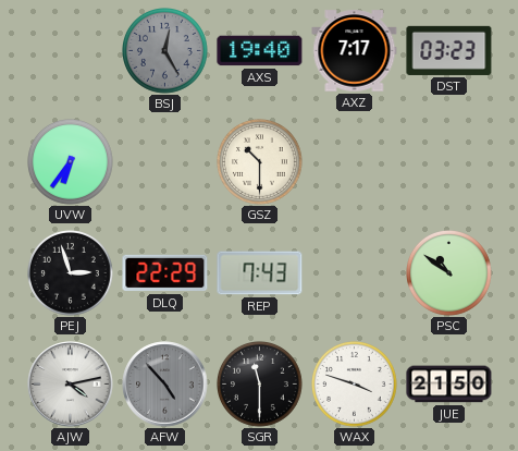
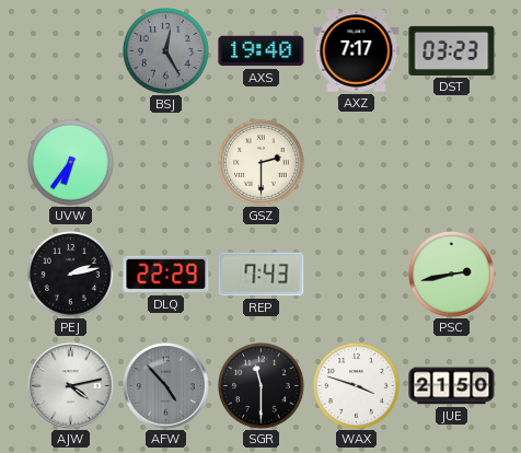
GSZ: 10:30 -> 2:30 (262, 163)
PEJ: 2:57 -> 2:13 (71, 275)
PSC: 10:51 -> 2:43 (452, 275)
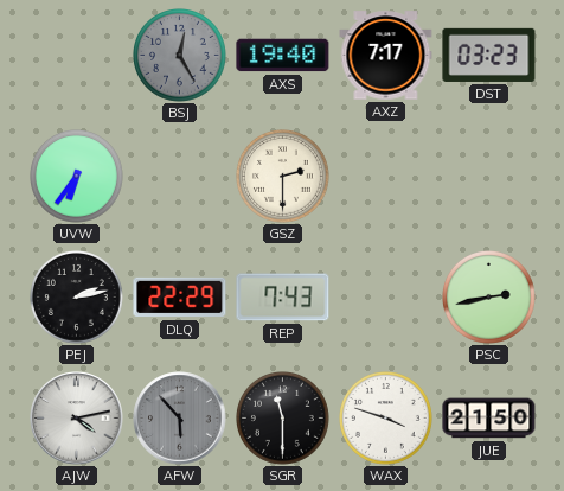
AFW: 4:53 -> 5:53 (180, 419)
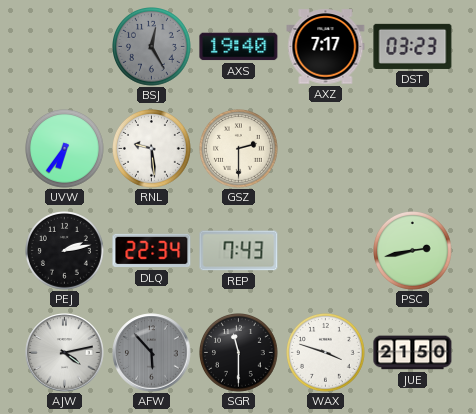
RNL: none -> 9:29 (152, 149)
DLQ: 22:29 -> 22:34 (152, 251)
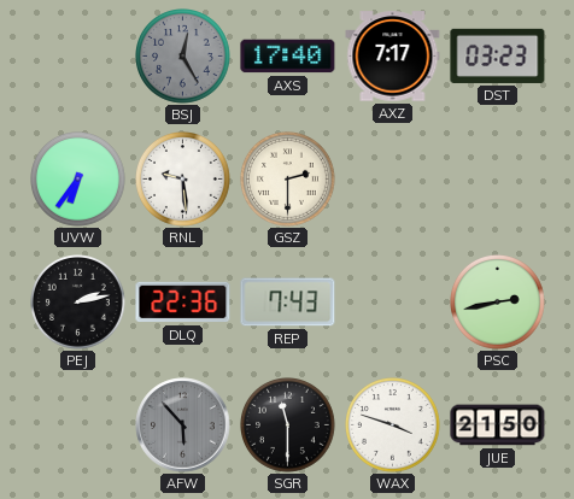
AXS: 19:40 -> 17:40 (288, 57)
DLQ: 22:34 -> 22:36 (183, 303)
AJW: 4:13 -> none (65, 353)
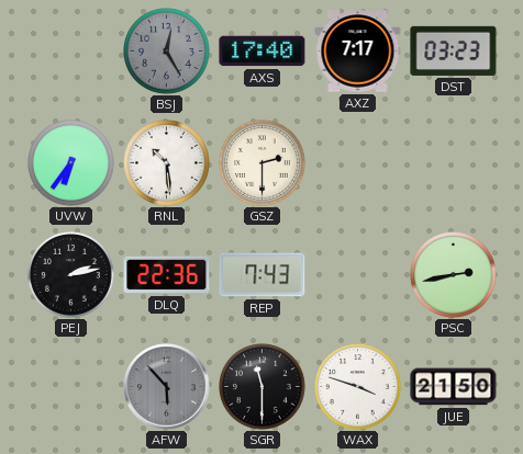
RNL: 9:29 -> 10:29 (167, 163)
